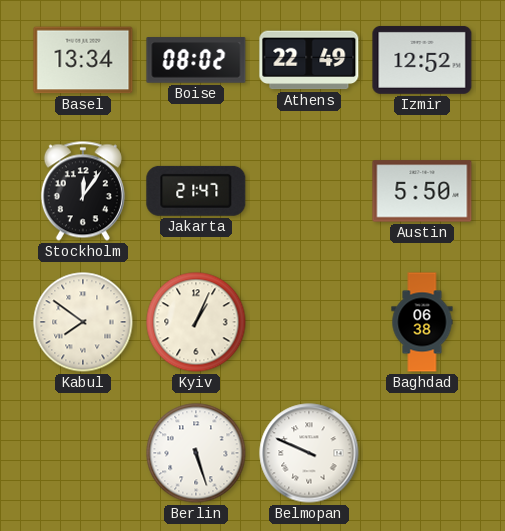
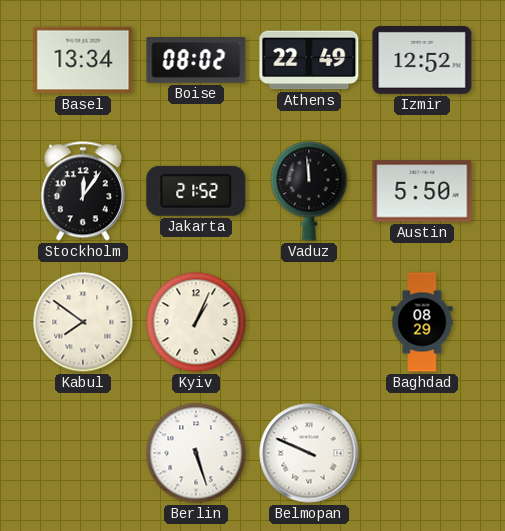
Jakarta: 21:47 -> 21:52 (196, 191)
Vaduz: none -> 11:59 (309, 191)
Baghdad: 06:38 -> 08:29 (422, 322)
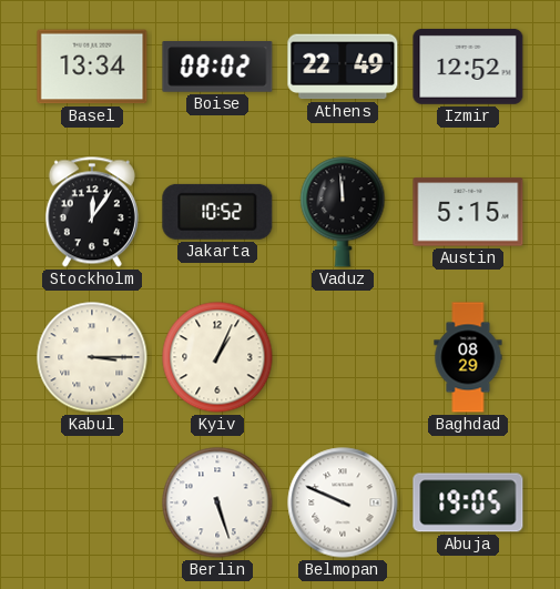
Jakarta: 21:52 -> 10:52 (217, 212)
Austin: 5:50 -> 5:15 (468, 212)
Kabul: 7:51 -> 3:15 (92, 357)
Abuja: none -> 19:05 (468, 502)
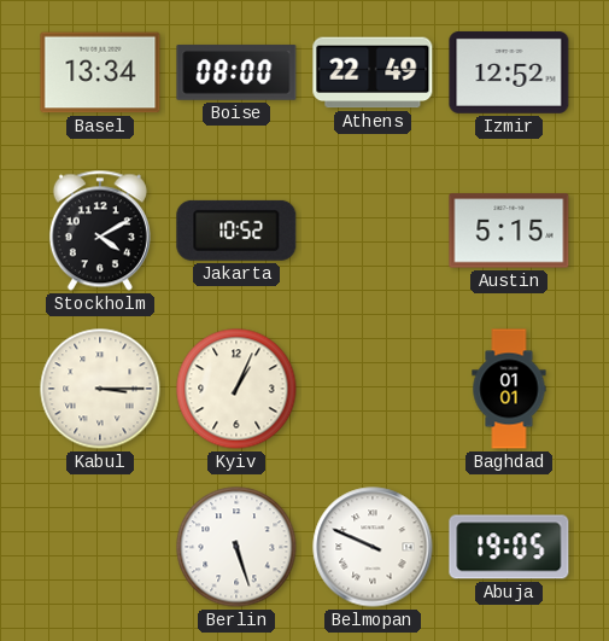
Boise: 08:02 -> 08:00 (236, 72)
Stockholm: 12:06 -> 4:10 (100, 231)
Vaduz: 11:59 -> none (343, 212)
Baghdad: 08:29 -> 01:01 (509, 389)
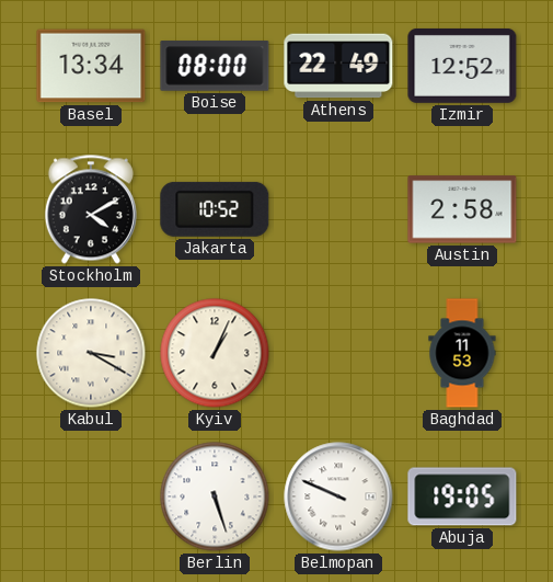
Austin: 5:15 -> 2:58 (462, 209)
Kabul: 3:15 -> 3:20 (91, 353)
Baghdad: 01:01 -> 11:53 (462, 353)
